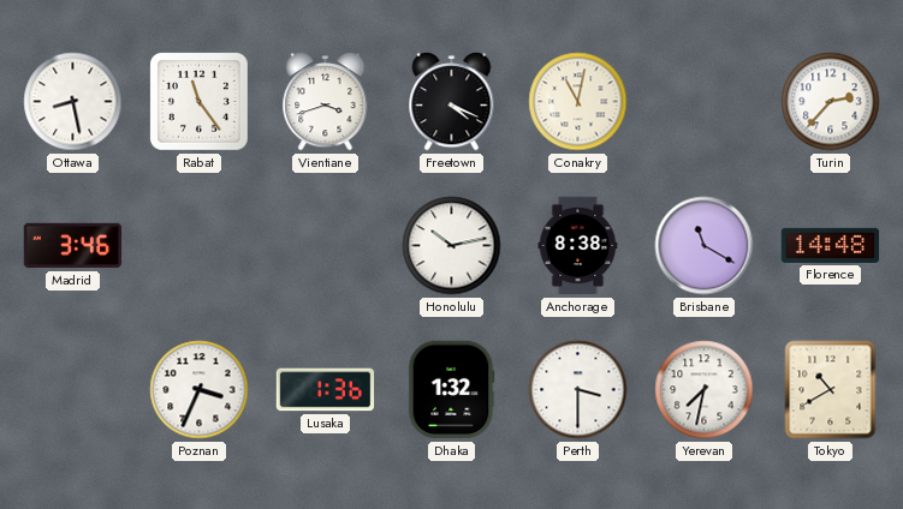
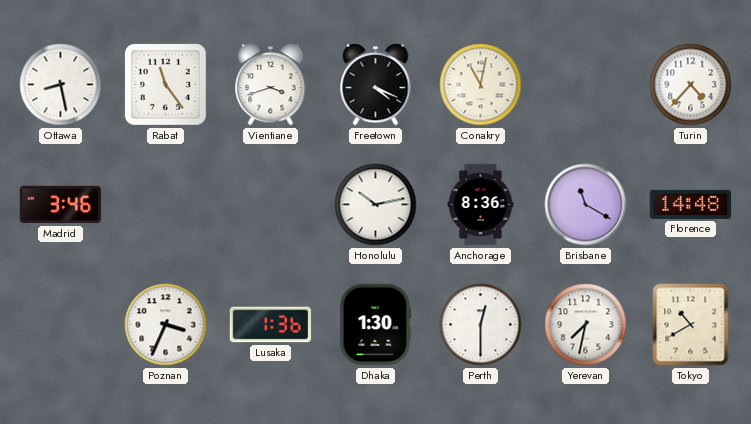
Turin: 2:37 -> 4:37 (691, 85)
Anchorage: 8:38 -> 8:36 (481, 205)
Dhaka: 1:32 -> 1:30 (375, 325)
Perth: 3:30 -> 12:30 (481, 325)
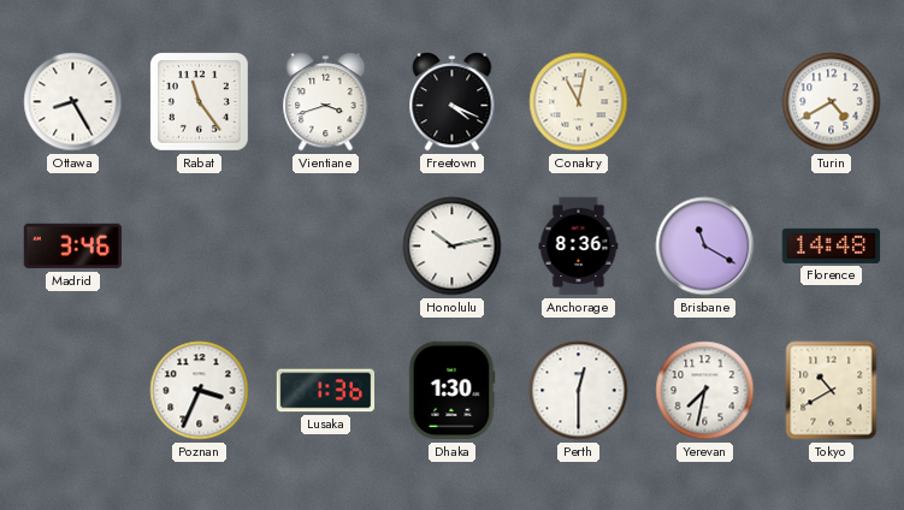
Ottawa: 8:28 -> 8:25 (73, 102)
Turin: 4:37 -> 4:40 (832, 102)
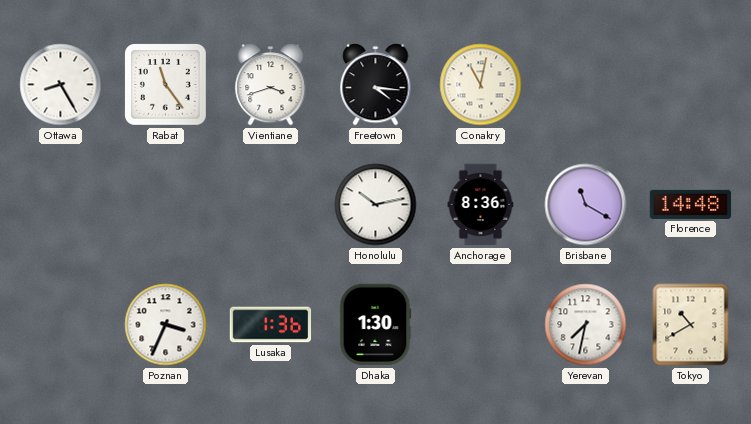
Freetown: 4:19 -> 4:16 (376, 85)
Turin: 4:40 -> none (832, 102)
Madrid: 3:46 -> none (73, 247)
Perth: 12:30 -> none (579, 391)
